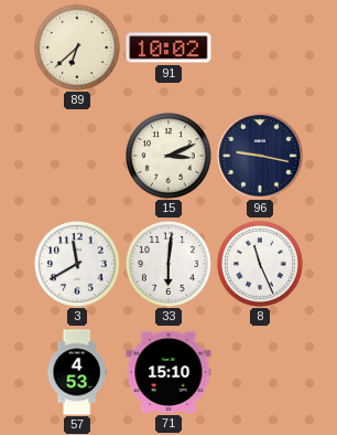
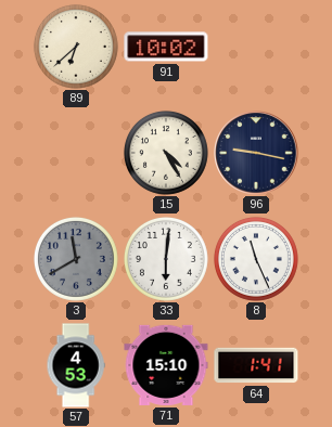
15: 3:11 -> 4:25 (166, 153)
3 dial: white -> grey (76, 259)
64: none -> 1:41 (256, 365)
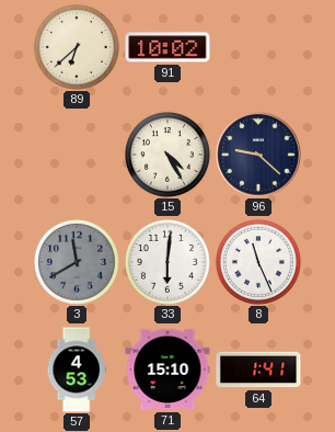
96: 9:17 -> 9:22 (258, 155)
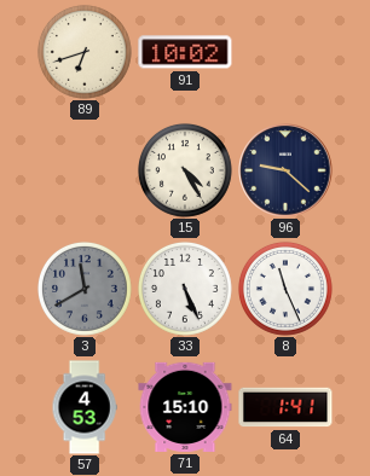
89: 6:38 -> 6:42 (85, 52)
33: 6:01 -> 5:26 (185, 289)
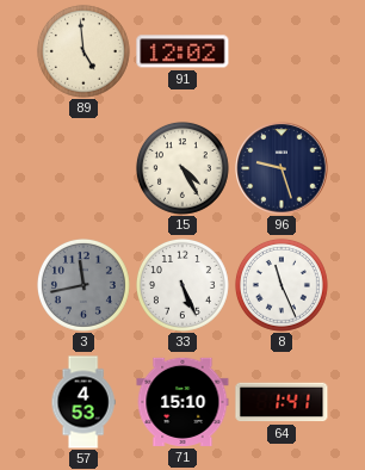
89: 6:42 -> 4:59 (83, 51)
91: 10:02 -> 12:02 (182, 51)
96: 9:22 -> 9:27 (282, 168)
3: 11:40 -> 11:43 (83, 285)
